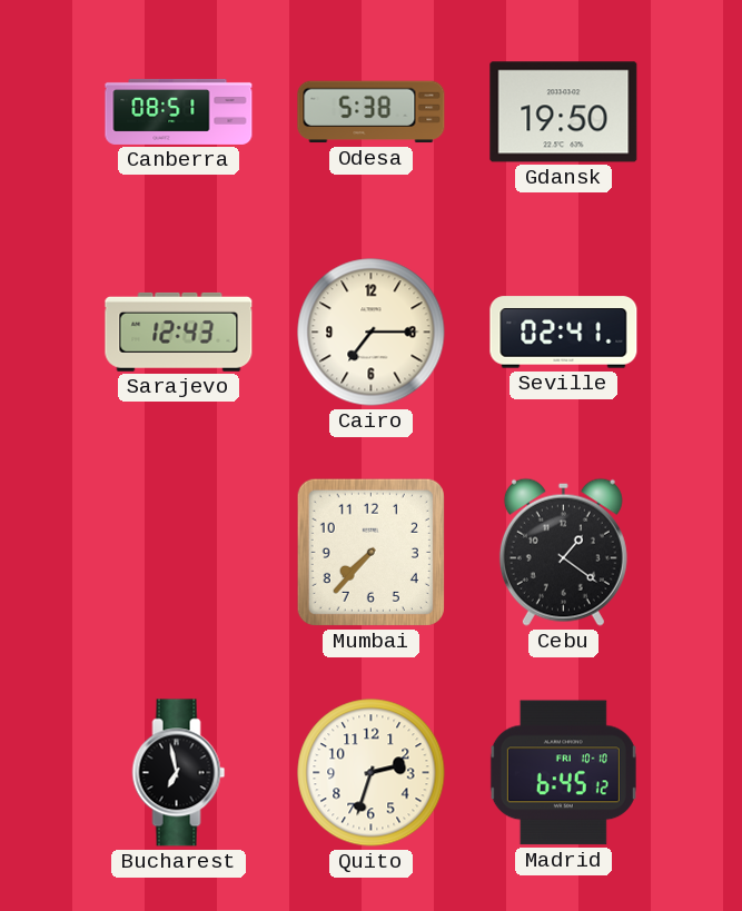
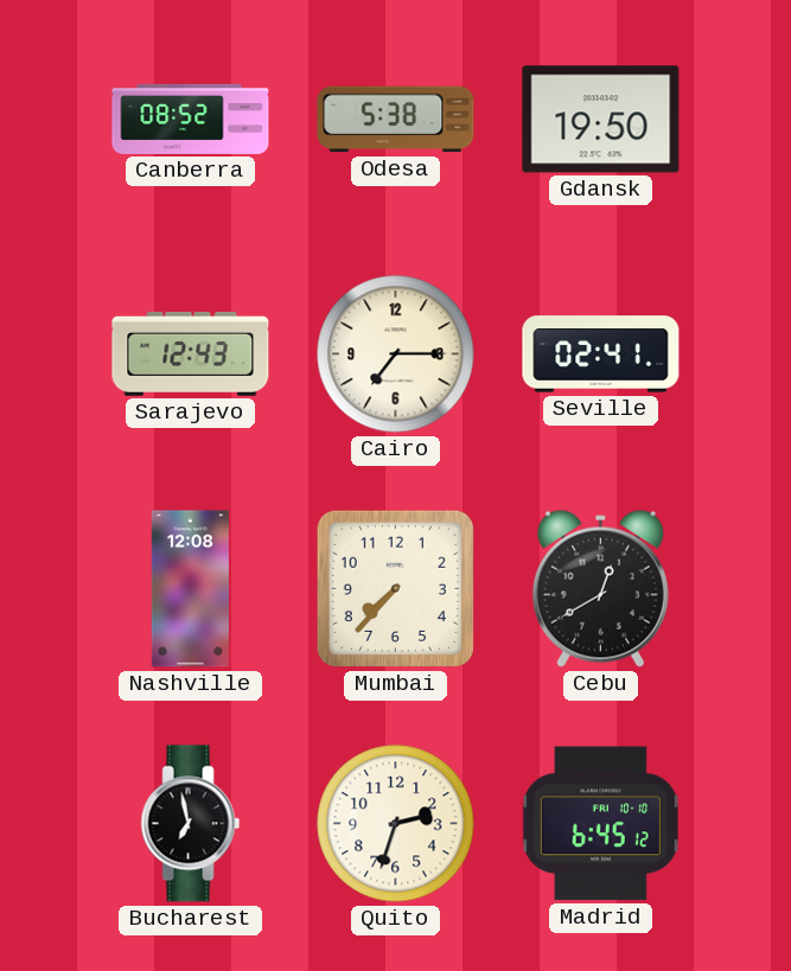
Canberra: 08:51 -> 08:52 (191, 119)
Nashville: none -> 12:08 (190, 589)
Cebu: 1:21 -> 12:40 (600, 588)
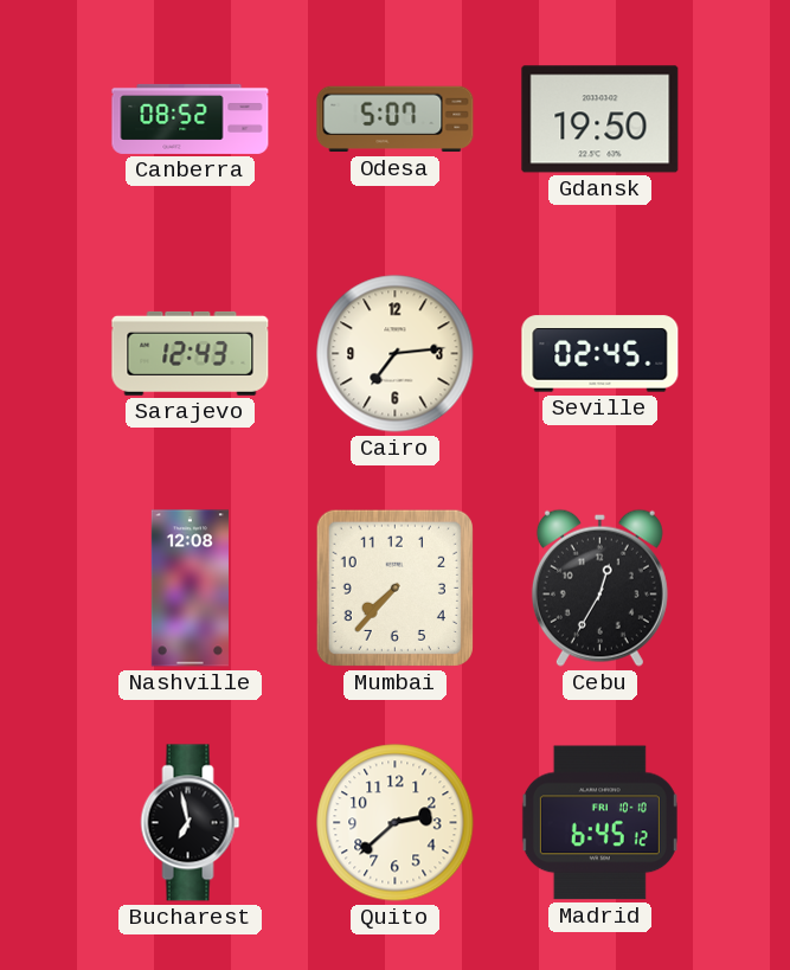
Odesa: 5:38 -> 5:07 (396, 120)
Cairo: 7:15 -> 7:14 (396, 354)
Seville: 02:41 -> 02:45 (600, 354)
Cebu: 12:40 -> 12:35 (599, 587)
Quito: 2:33 -> 2:38 (396, 823)
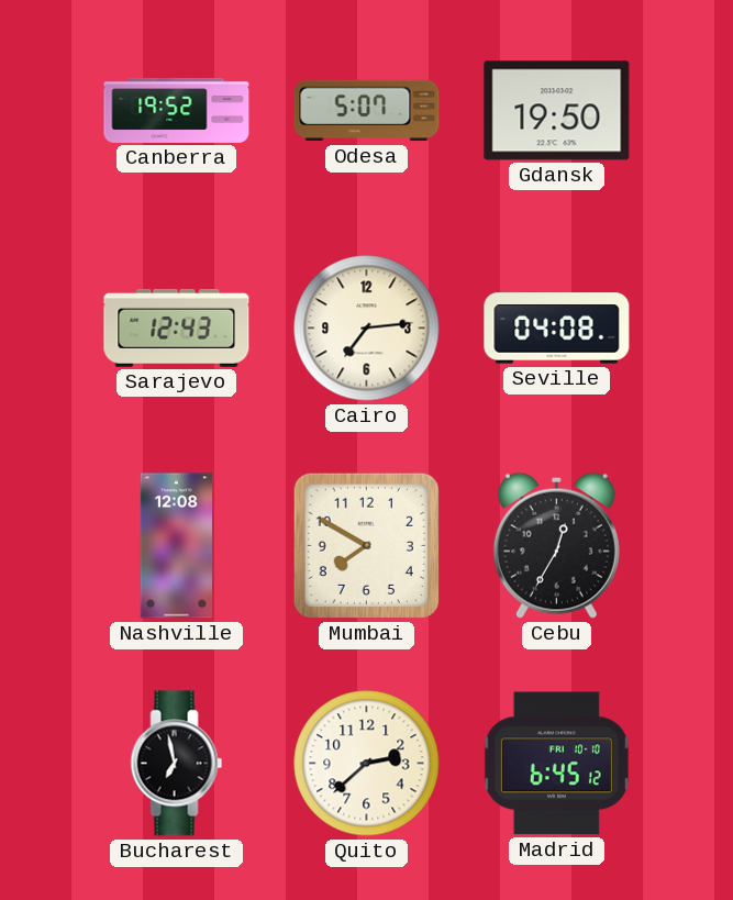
Canberra: 08:52 -> 19:52 (177, 110)
Seville: 02:45 -> 04:08 (557, 329)
Mumbai: 7:37 -> 7:50 (366, 545)
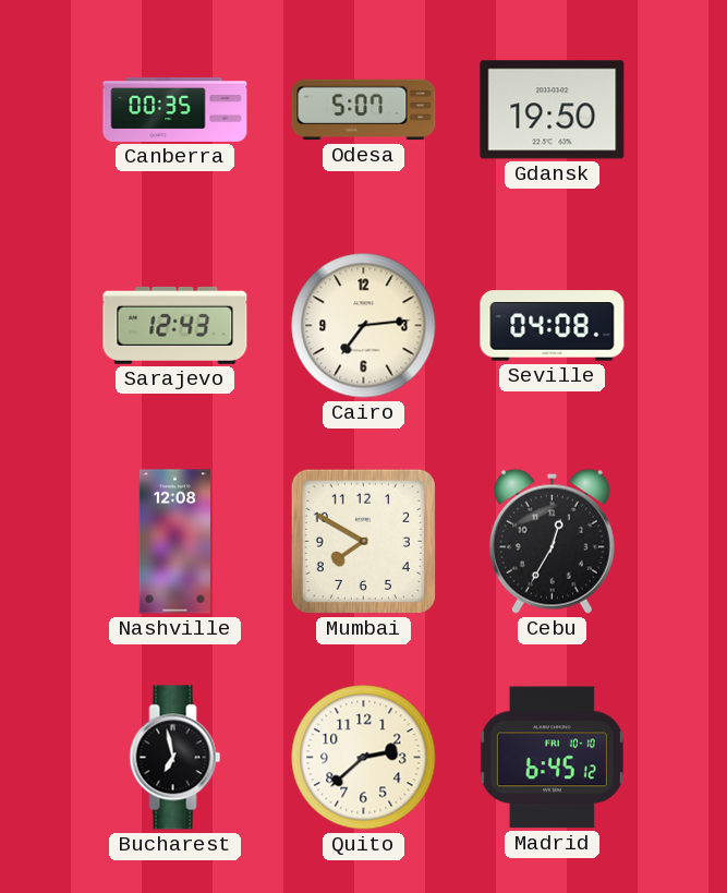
Canberra: 19:52 -> 00:35 (175, 109)
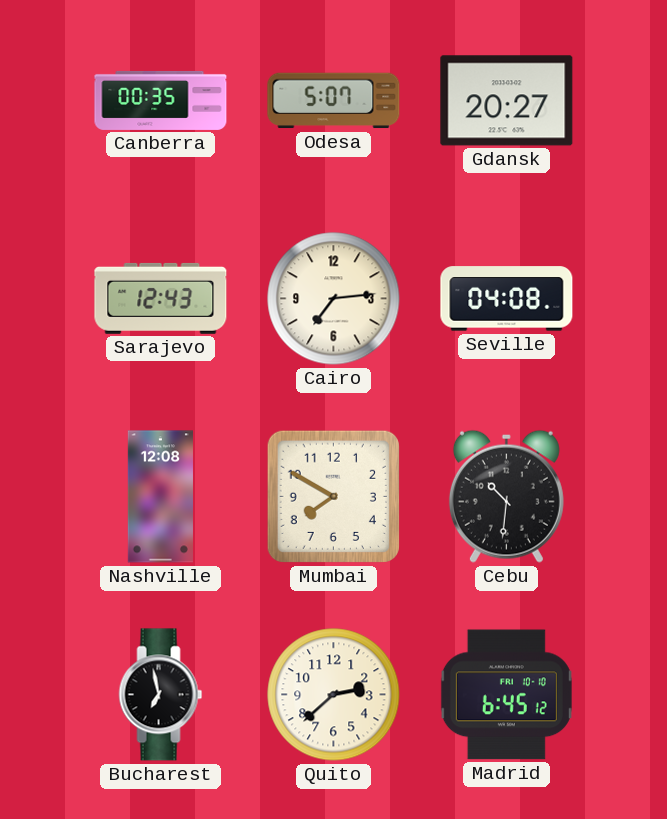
Gdansk: 19:50 -> 20:27 (507, 101)
Cebu: 12:35 -> 10:31 (506, 496)
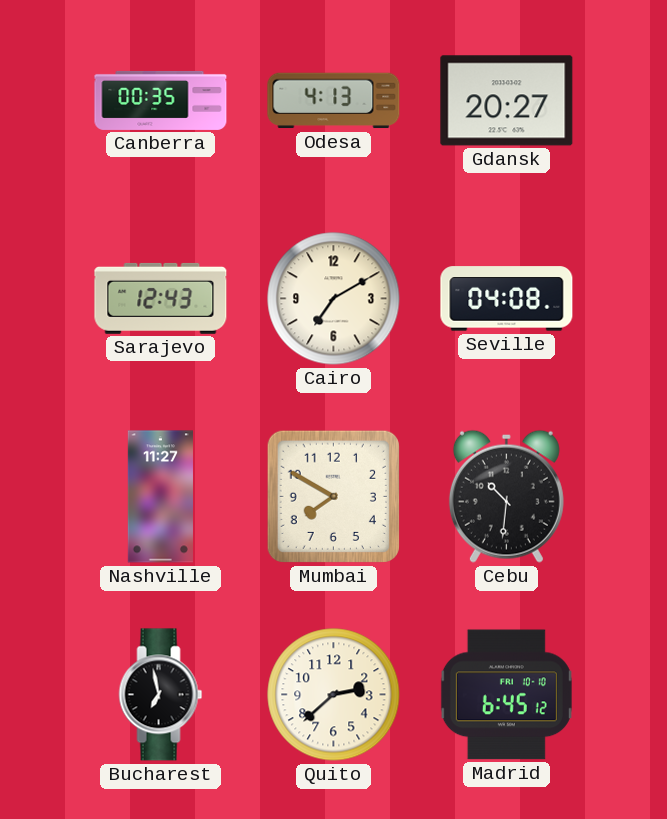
Odesa: 5:07 -> 4:13 (334, 101)
Cairo: 7:14 -> 7:10 (334, 299)
Nashville: 12:08 -> 11:27 (160, 497)
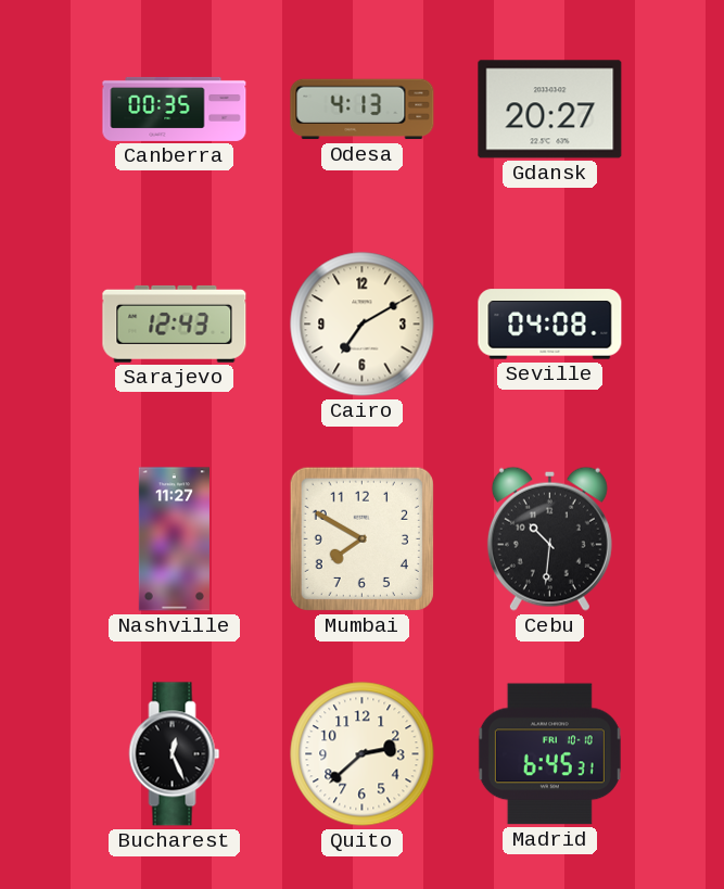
Bucharest: 6:58 -> 12:26 (175, 754)
Madrid: 6:45:12 -> 6:45:31 (549, 754)
